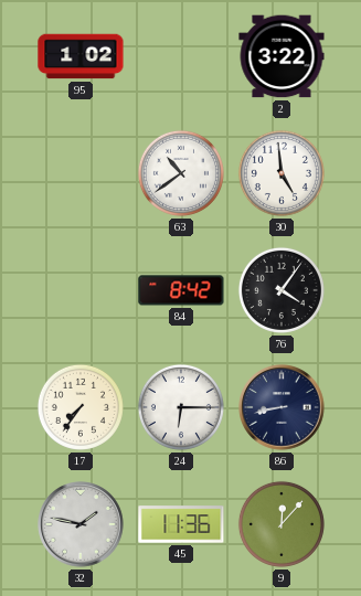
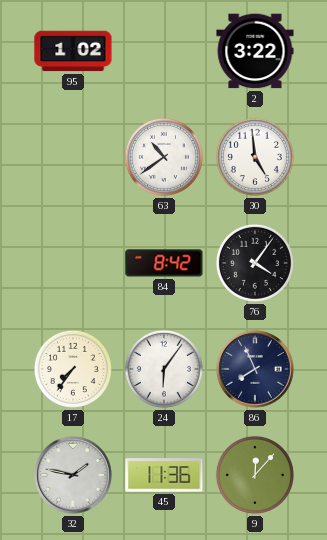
24: 6:15 -> 6:06 (164, 369)
86: 8:43 -> 7:56 (255, 369)
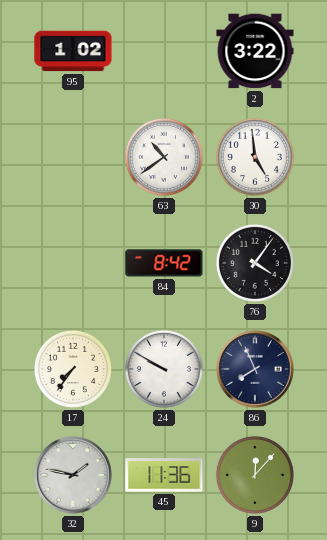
24: 6:06 -> 9:50 (164, 369)
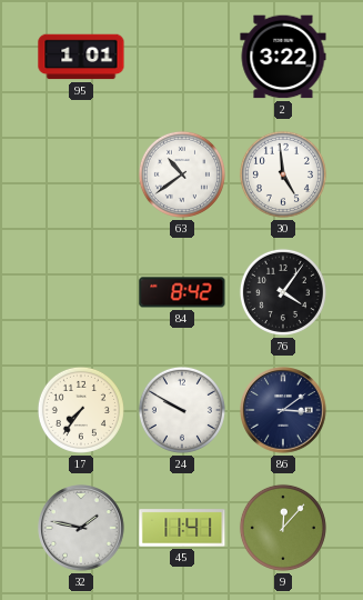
95: 1:02 -> 1:01 (81, 57)
86: 7:56 -> 3:09 (283, 410)
45: 11:36 -> 11:41 (182, 528)
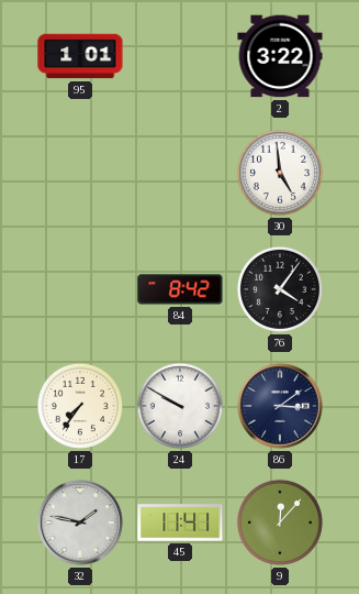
63: 10:39 -> none (182, 174)
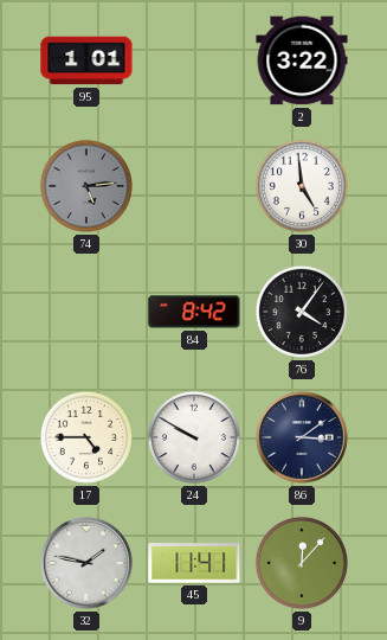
74: none -> 5:14 (86, 186)
17: 7:36 -> 4:45 (86, 437)
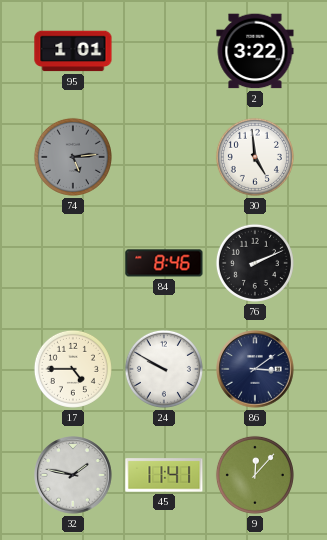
84: 8:42 -> 8:46 (164, 263)
76: 4:06 -> 2:11 (255, 263)
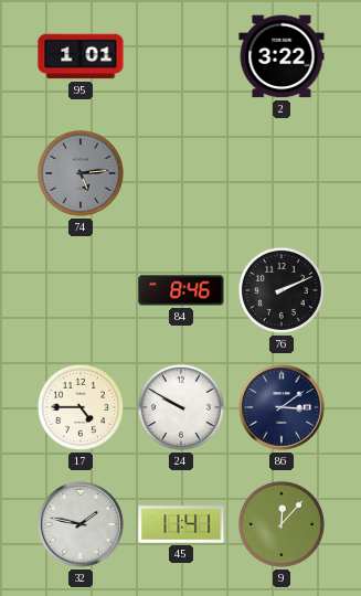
30: 4:59 -> none (255, 157)
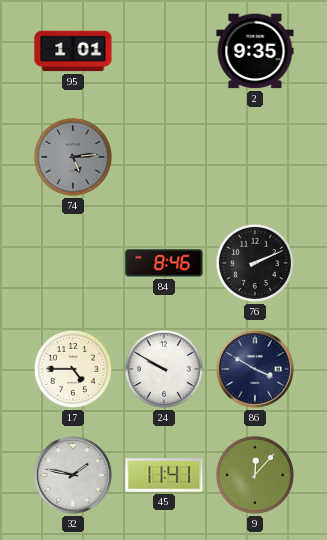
2: 3:22 -> 9:35 (255, 51)
86: 3:09 -> 3:50 (255, 369)
